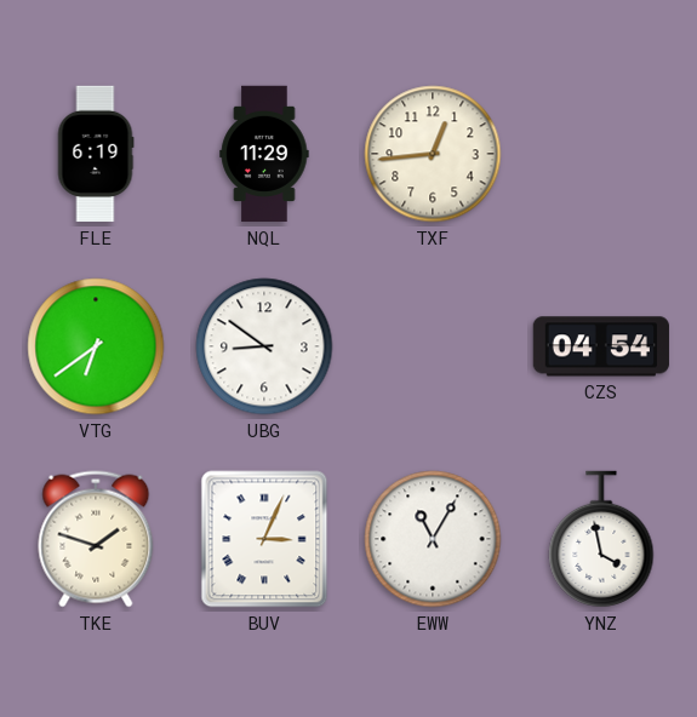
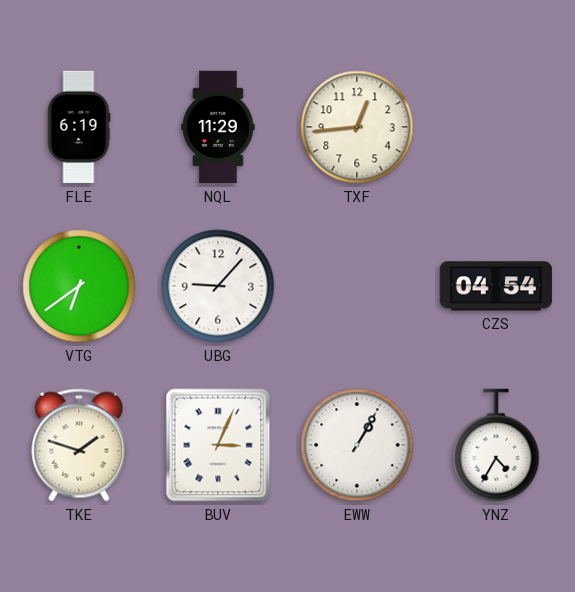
UBG: 8:51 -> 9:07 (218, 286)
EWW: 11:05 -> 1:05 (357, 445)
YNZ: 3:58 -> 4:35 (496, 445)
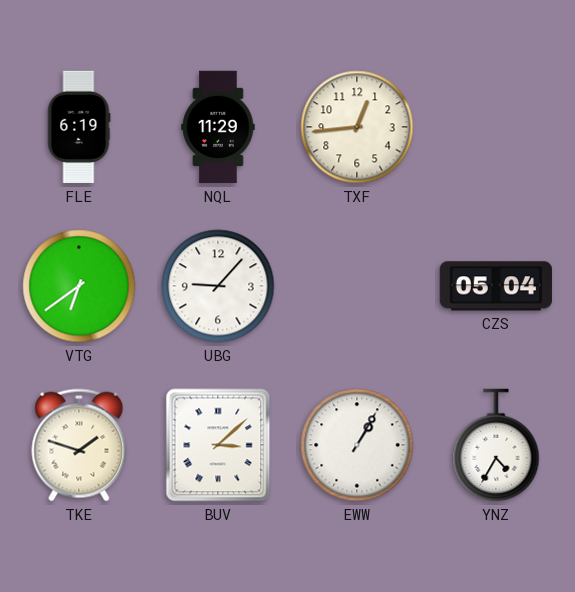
CZS: 04:54 -> 05:04 (496, 286)
BUV: 3:04 -> 3:08 (218, 445)
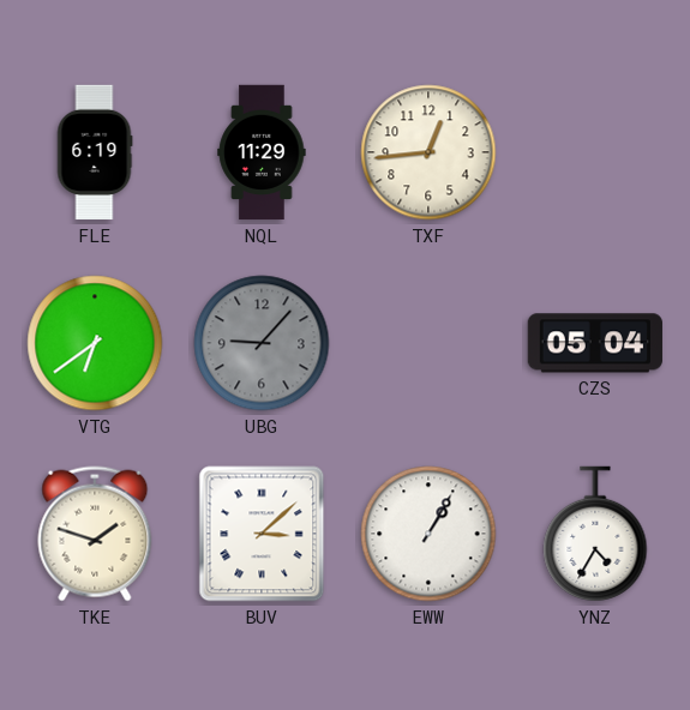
UBG dial: white -> grey (262, 343)
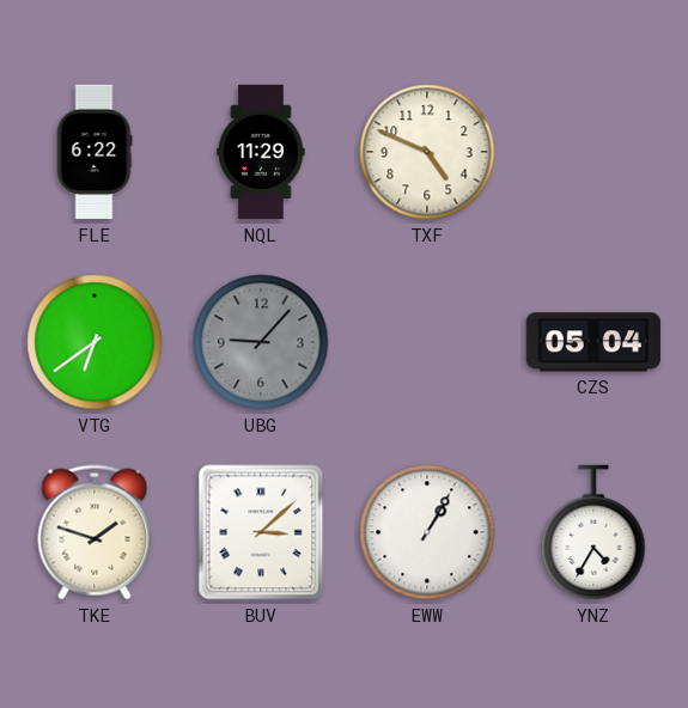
FLE: 6:19 -> 6:22 (95, 152)
TXF: 12:44 -> 4:49 (427, 152)
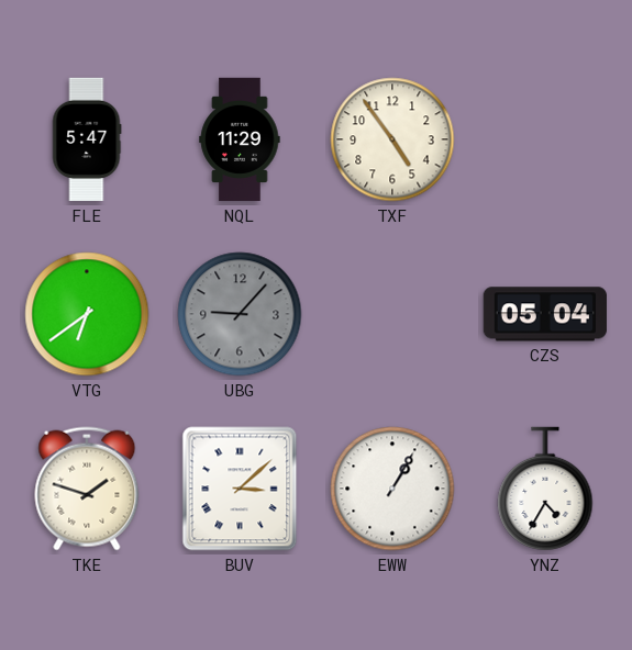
FLE: 6:22 -> 5:47 (87, 139)
TXF: 4:49 -> 4:54 (392, 139)
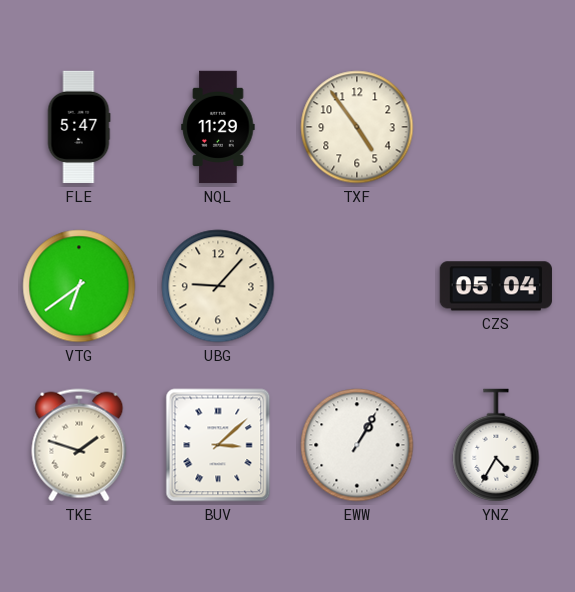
UBG dial: grey -> cream (218, 286)
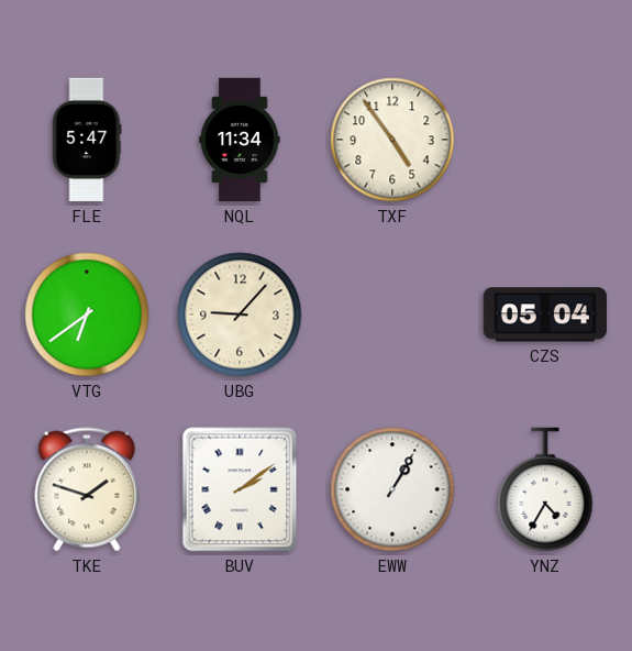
NQL: 11:29 -> 11:34 (240, 140)
BUV: 3:08 -> 2:09 (240, 489)
